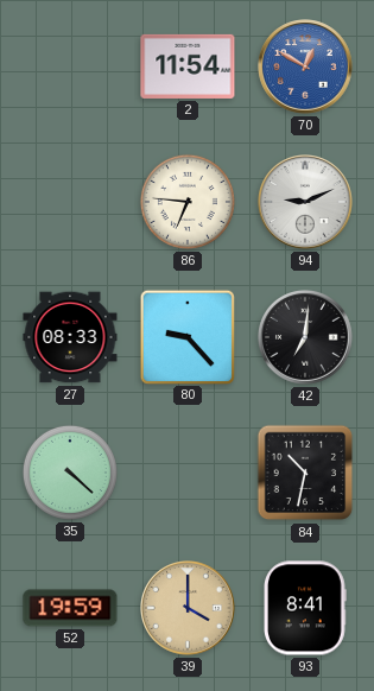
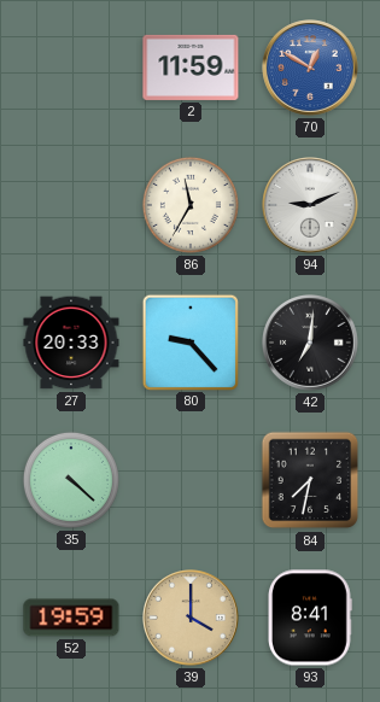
2: 11:54 -> 11:59 (191, 68)
86: 6:46 -> 11:35 (191, 205)
27: 08:33 -> 20:33 (71, 343)
84: 10:32 -> 7:32 (310, 480)
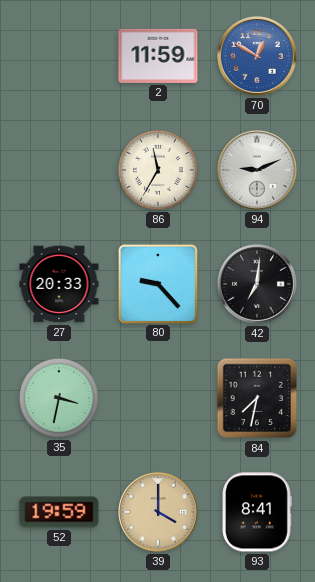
35: 4:22 -> 3:32 (59, 398)
